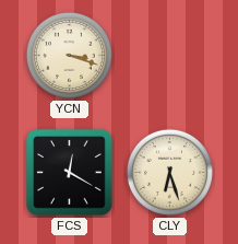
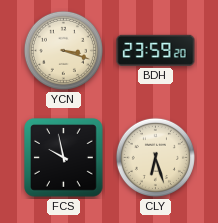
BDH: none -> 23:59 (156, 50)
FCS: 12:20 -> 9:58 (64, 158)
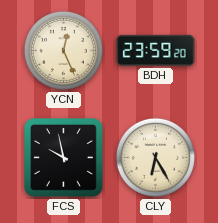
YCN: 3:18 -> 12:26 (63, 50)
CLY: 6:27 -> 6:25 (155, 157)
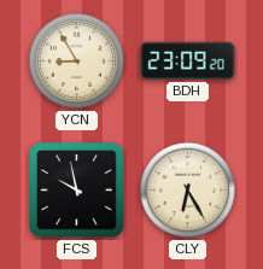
YCN: 12:26 -> 8:55 (76, 60)
BDH: 23:59 -> 23:09 (188, 60)
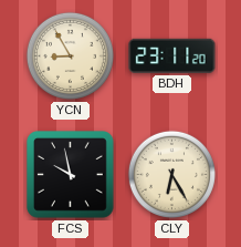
BDH: 23:09 -> 23:11 (172, 55)
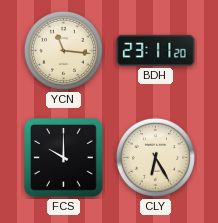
YCN: 8:55 -> 11:16 (63, 50)
FCS: 9:58 -> 10:00 (64, 158)
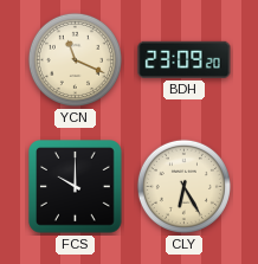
YCN: 11:16 -> 11:19 (75, 59)
BDH: 23:11 -> 23:09 (185, 59)
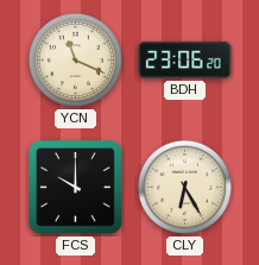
BDH: 23:09 -> 23:06 (185, 59)
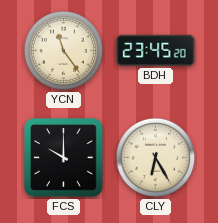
YCN: 11:19 -> 11:24 (63, 50)
BDH: 23:06 -> 23:45 (156, 50)
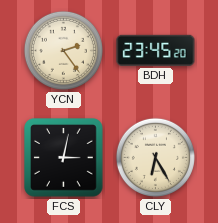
YCN: 11:24 -> 2:24 (63, 50)
FCS: 10:00 -> 3:02 (64, 158)
